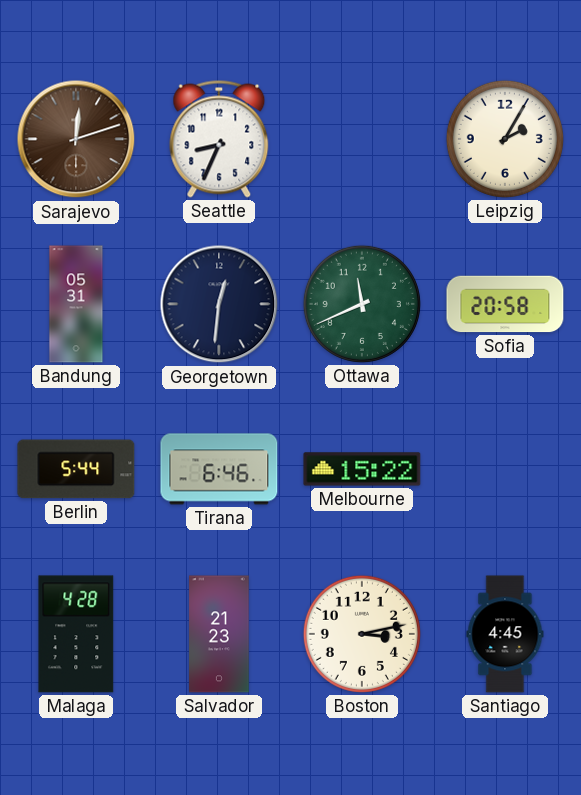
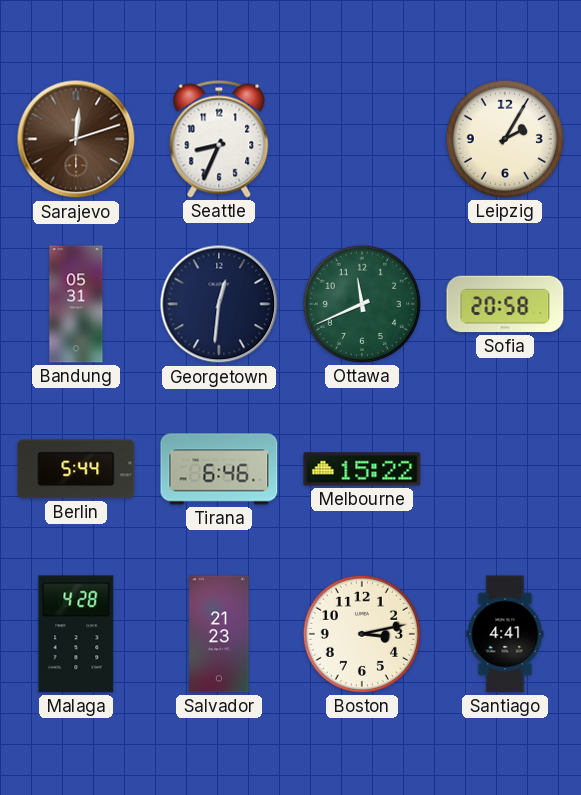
Santiago: 4:45 -> 4:41 (505, 634)
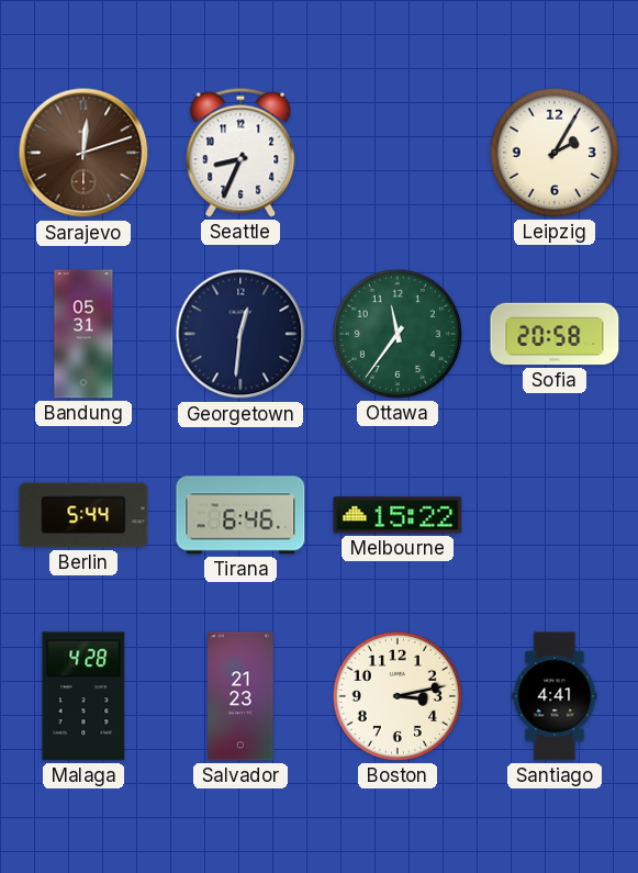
Ottawa: 11:41 -> 11:36 (398, 334)
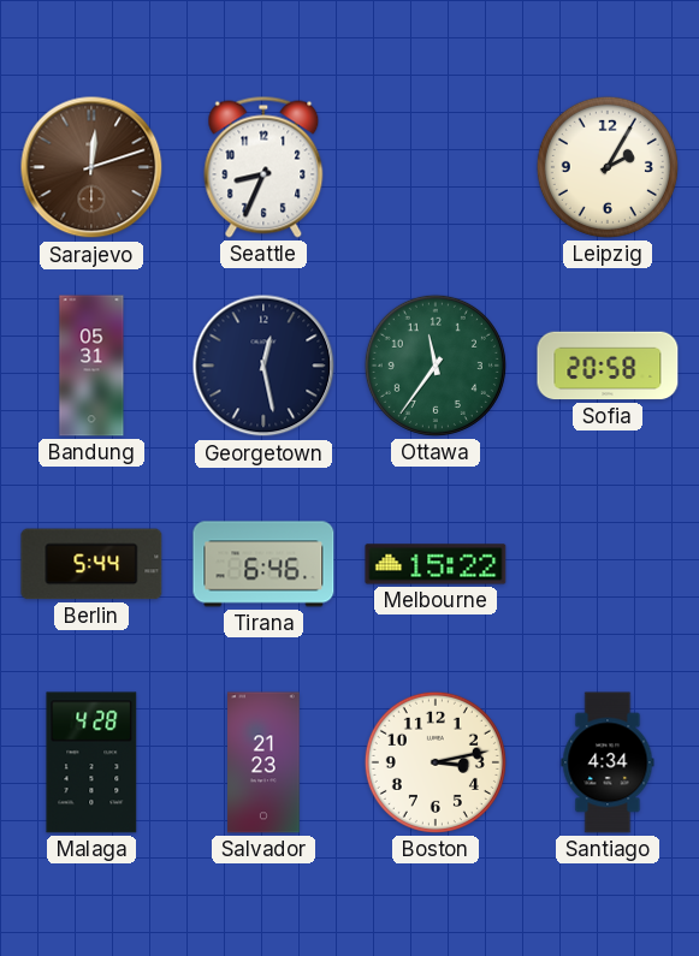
Georgetown: 12:31 -> 12:28 (263, 366)
Santiago: 4:41 -> 4:34 (608, 762)
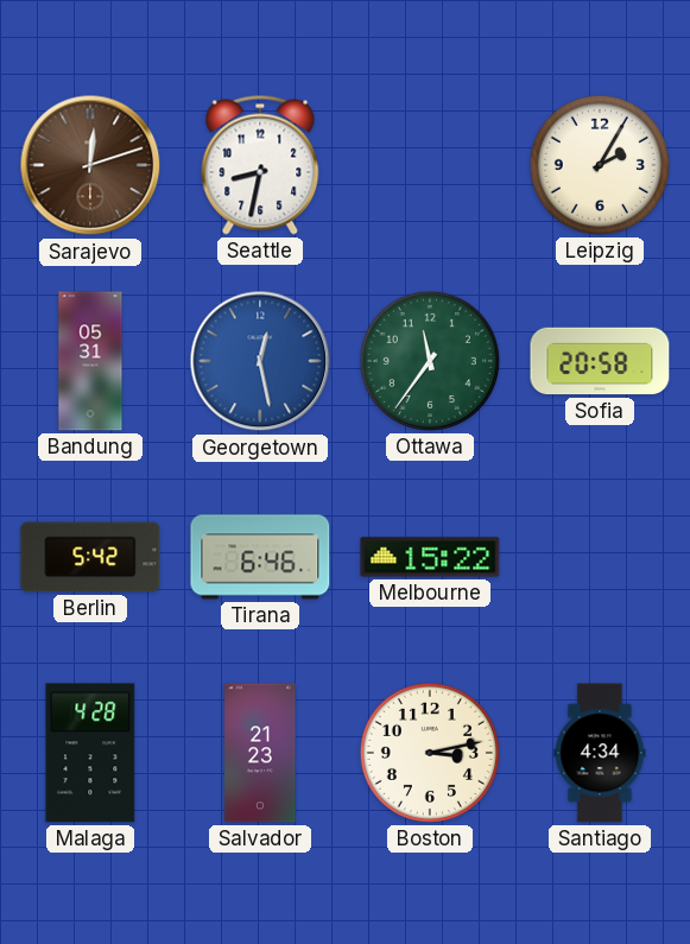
Seattle: 8:34 -> 8:32 (260, 165)
Georgetown dial: navy -> blue (260, 361)
Berlin: 5:44 -> 5:42 (90, 557)
